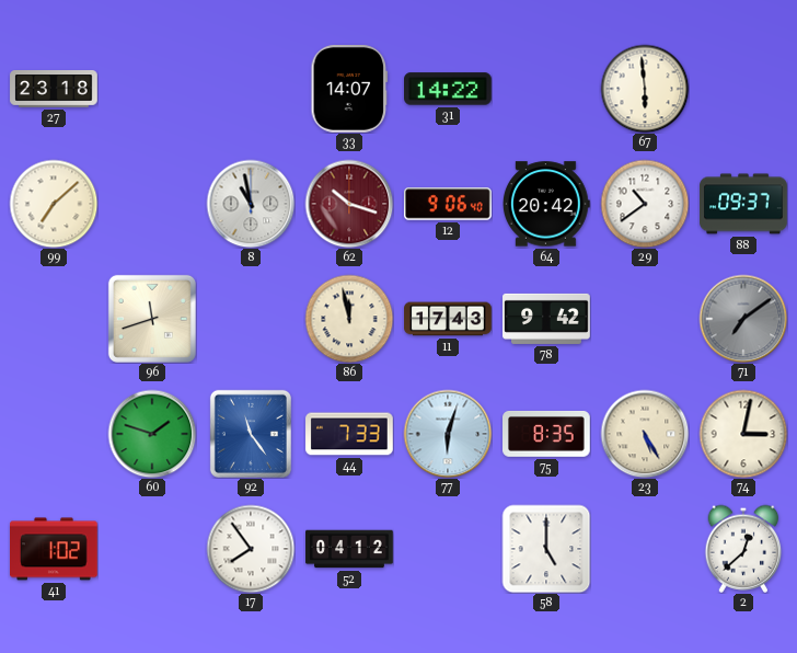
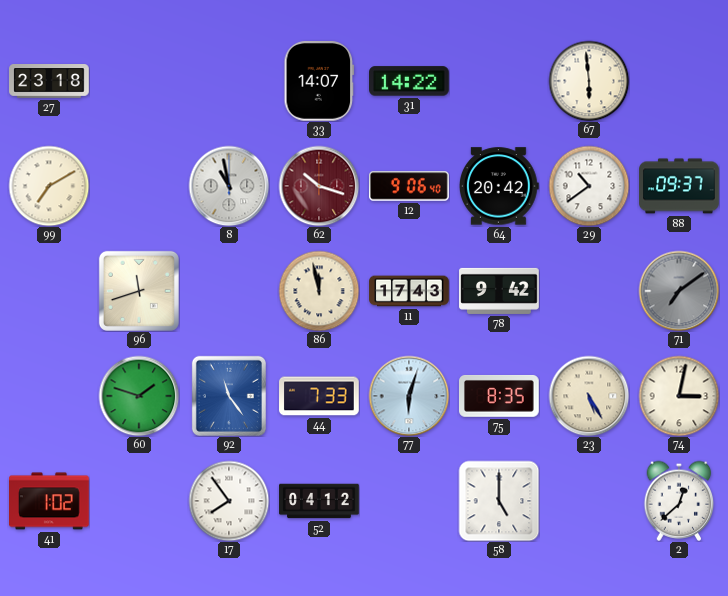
99: 7:08 -> 7:10 (49, 186)
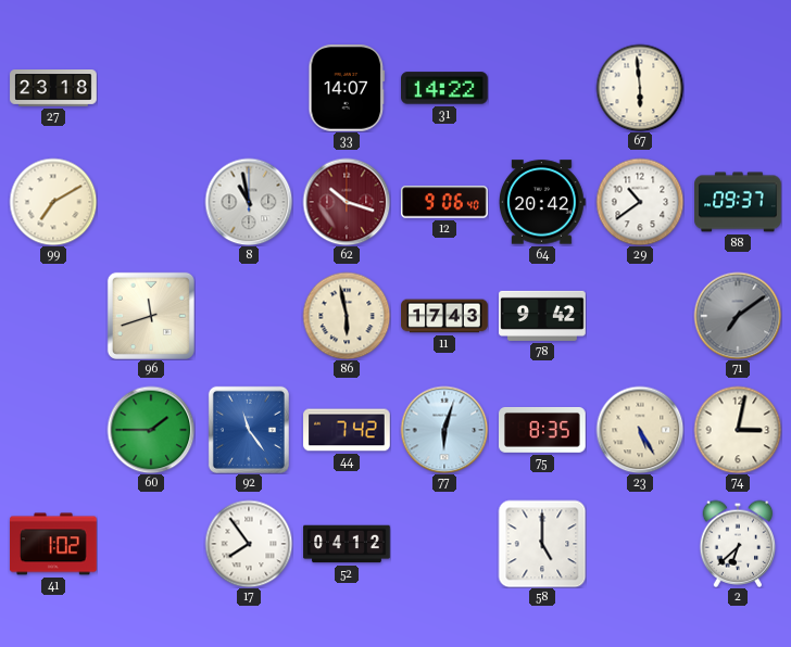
86: 11:58 -> 5:58 (347, 316)
60: 1:48 -> 1:45 (151, 430)
44: 7:33 -> 7:42 (347, 430)
2: 12:38 -> 6:38 (738, 544)
